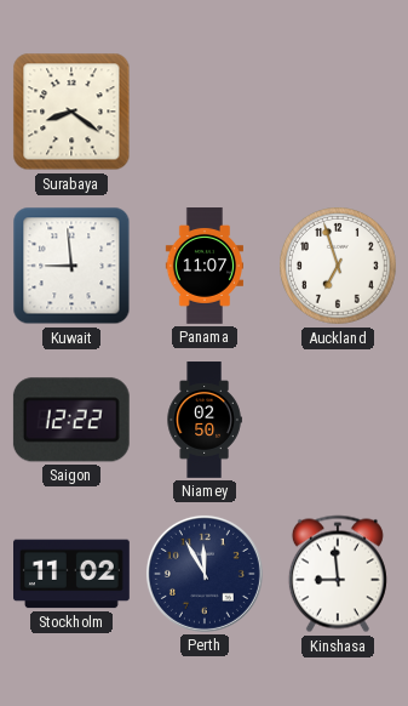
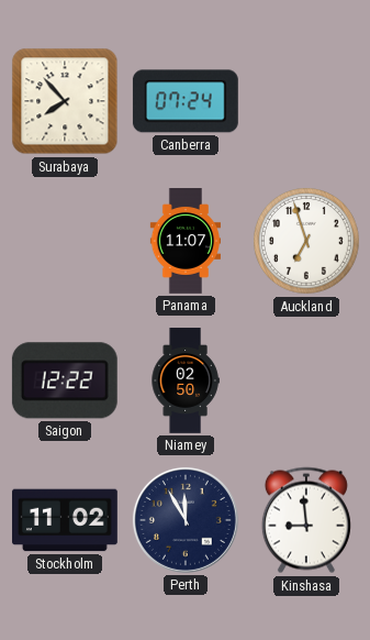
Surabaya: 8:21 -> 7:53 (65, 101)
Canberra: none -> 07:24 (186, 101)
Kuwait: 8:59 -> none (71, 266)
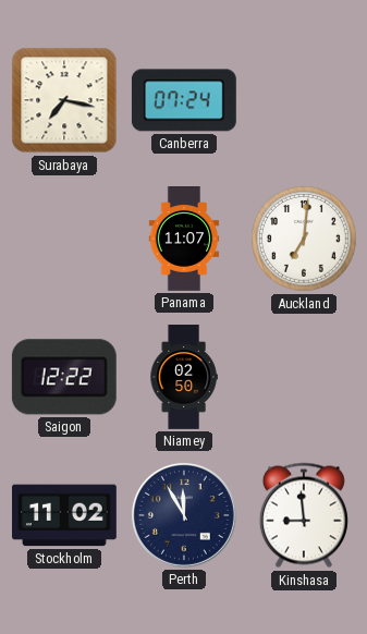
Surabaya: 7:53 -> 7:17 (64, 100)
Auckland: 6:57 -> 7:01 (305, 240)
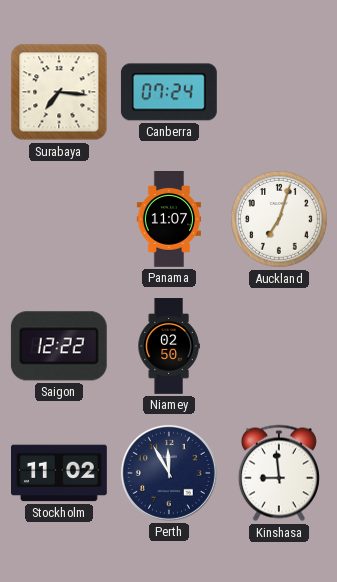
Surabaya: 7:17 -> 7:16 (59, 92)
Auckland: 7:01 -> 7:03 (280, 220)
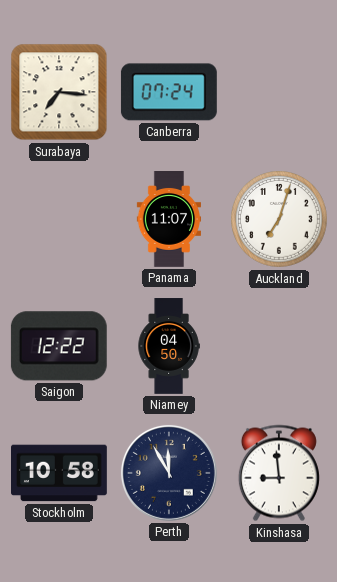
Niamey: 02:50 -> 04:50 (169, 346)
Stockholm: 11:02 -> 10:58 (60, 473)
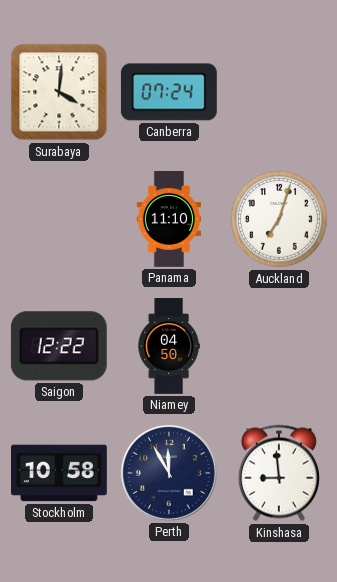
Surabaya: 7:16 -> 4:01 (59, 92)
Panama: 11:07 -> 11:10 (169, 219)
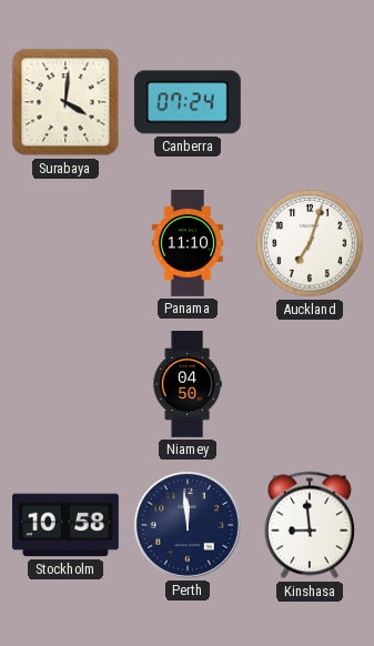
Saigon: 12:22 -> none (59, 346)
Perth: 11:55 -> 11:59 (188, 525)
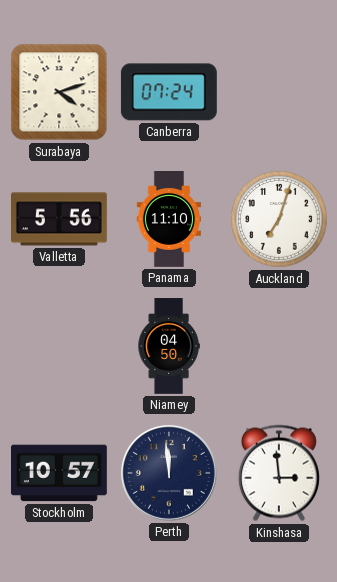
Surabaya: 4:01 -> 4:12 (59, 92)
Valletta: none -> 5:56 (60, 219)
Stockholm: 10:58 -> 10:57 (60, 473)
Kinshasa: 8:59 -> 2:59 (279, 473)
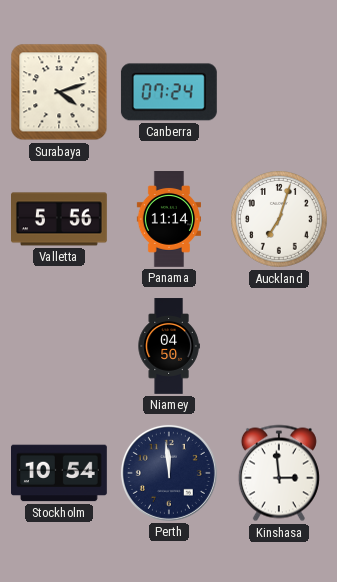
Panama: 11:10 -> 11:14 (169, 219)
Stockholm: 10:57 -> 10:54 (60, 473)
